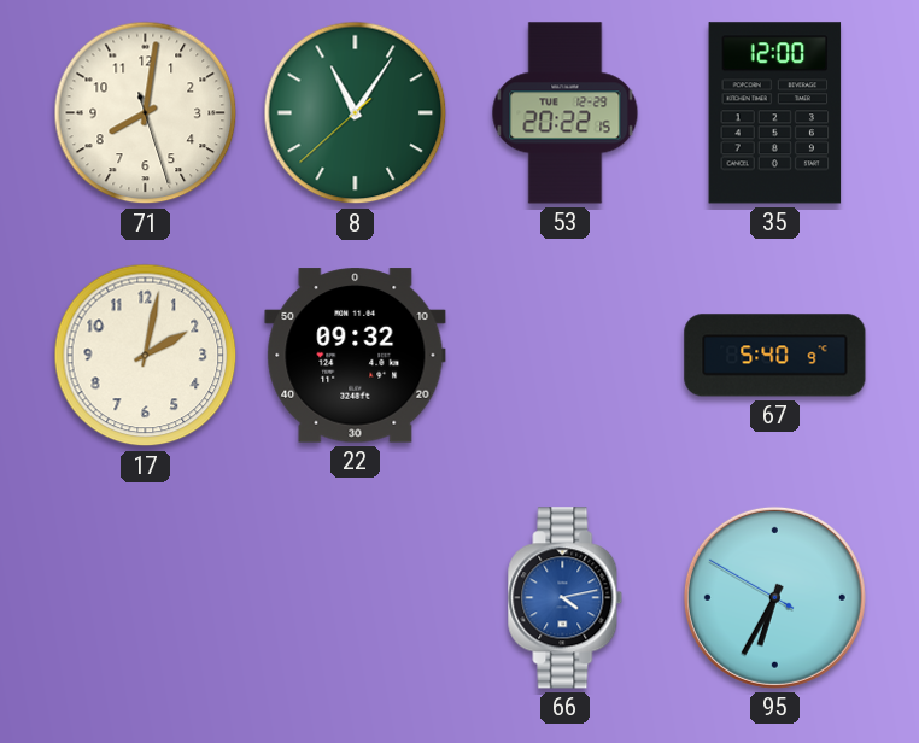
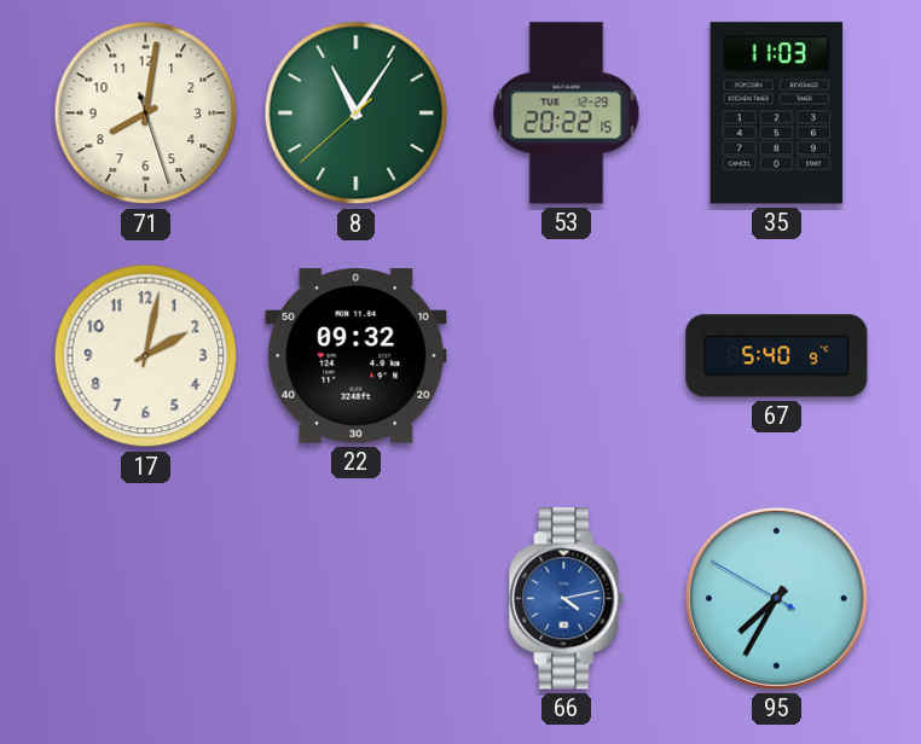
35: 12:00 -> 11:03 (777, 114)
95: 6:34 -> 7:34 (776, 598)
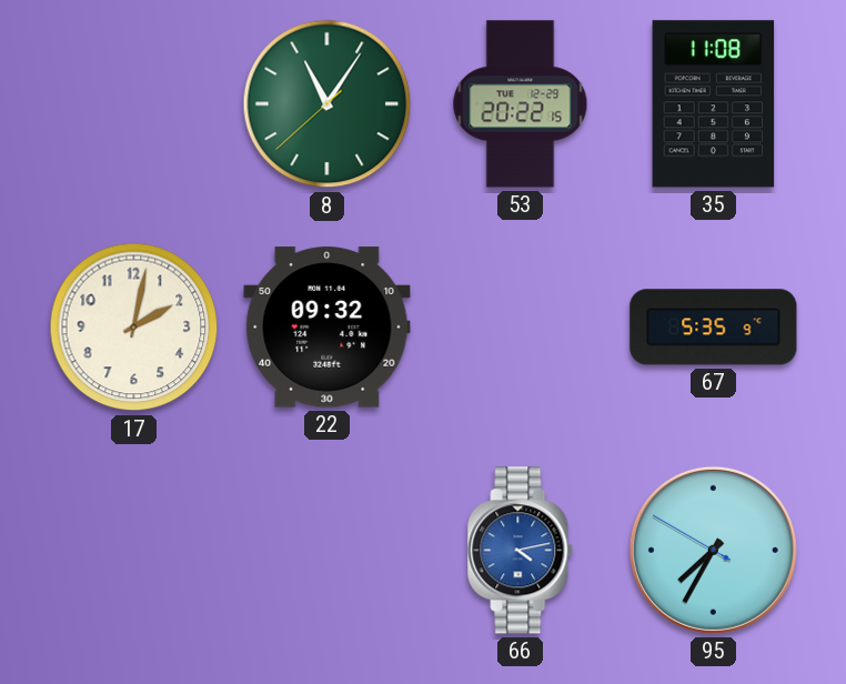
71: 8:01 -> none (146, 114)
35: 11:03 -> 11:08 (714, 104)
67: 5:40 -> 5:35 (714, 328)
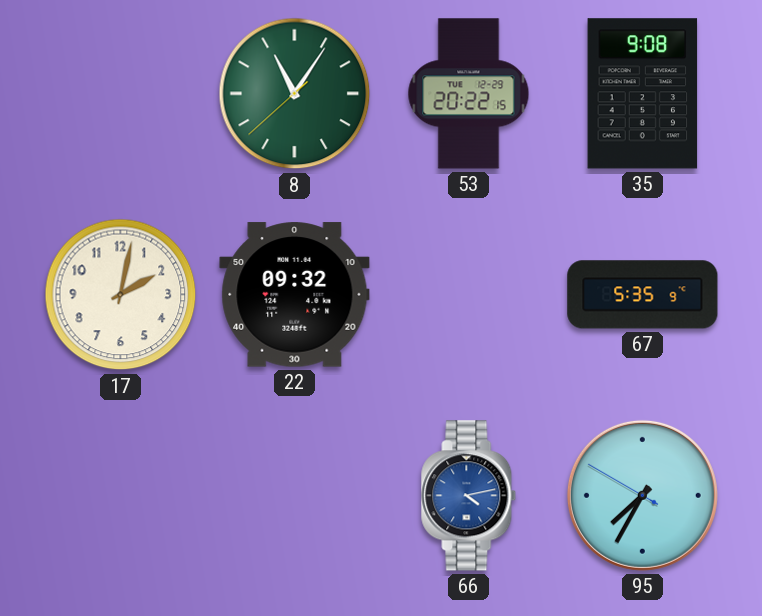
35: 11:08 -> 9:08 (643, 94)
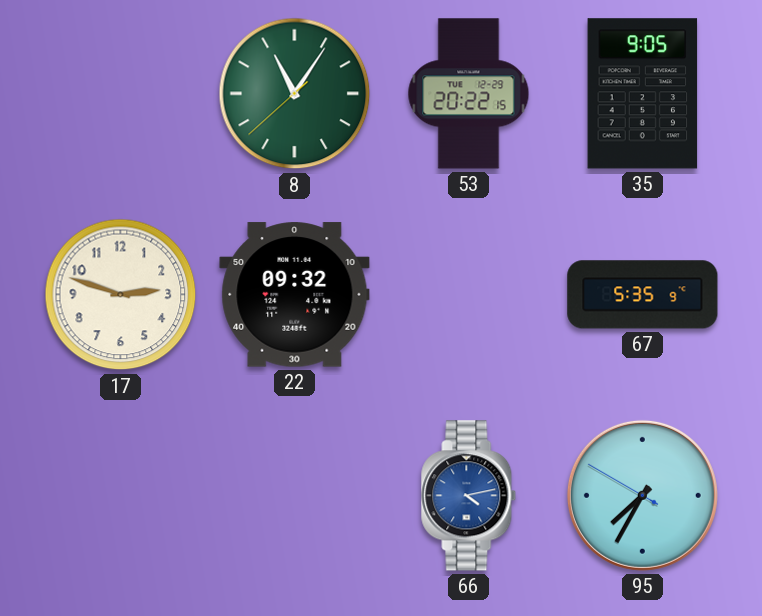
35: 9:08 -> 9:05 (643, 94)
17: 2:02 -> 2:48 (121, 295)
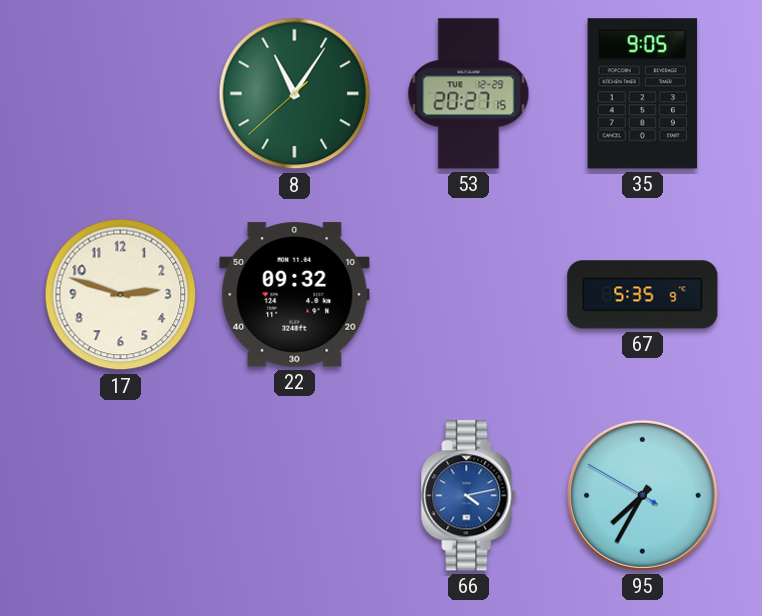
53: 20:22 -> 20:27 (469, 94)
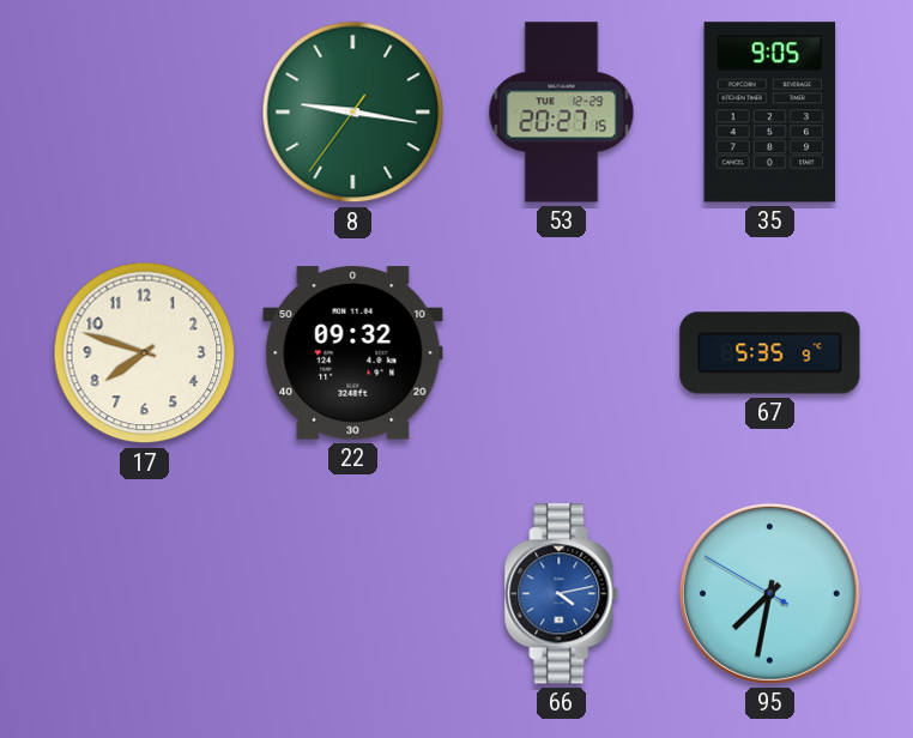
8: 11:05 -> 9:16 (353, 113)
17: 2:48 -> 7:48 (145, 353)
95: 7:34 -> 7:31 (769, 593)
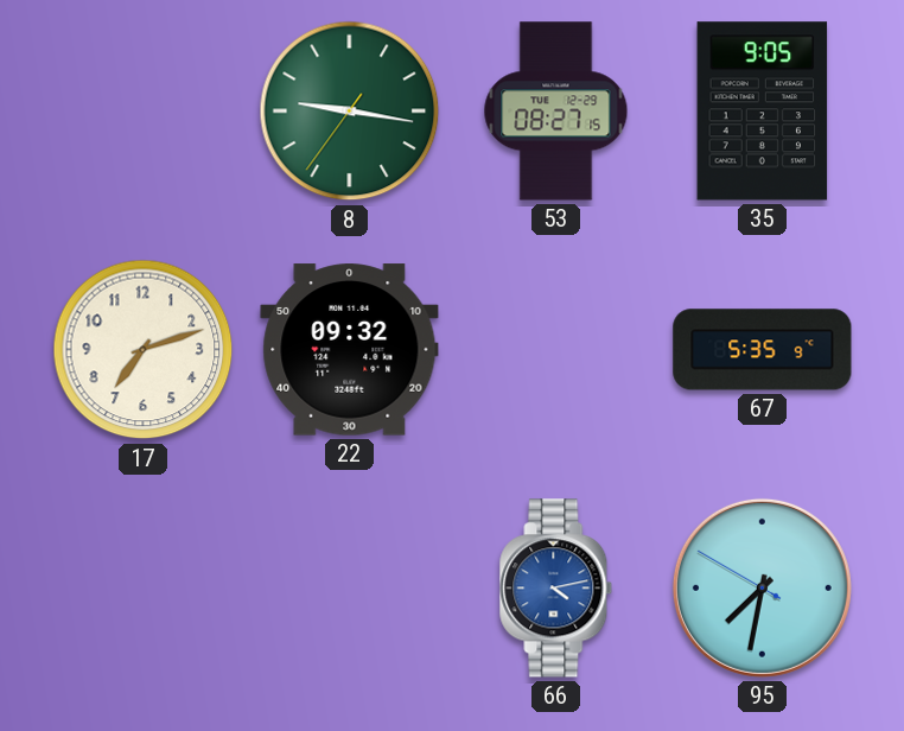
53: 20:27 -> 08:27 (556, 112)
17: 7:48 -> 7:12 (144, 350)
